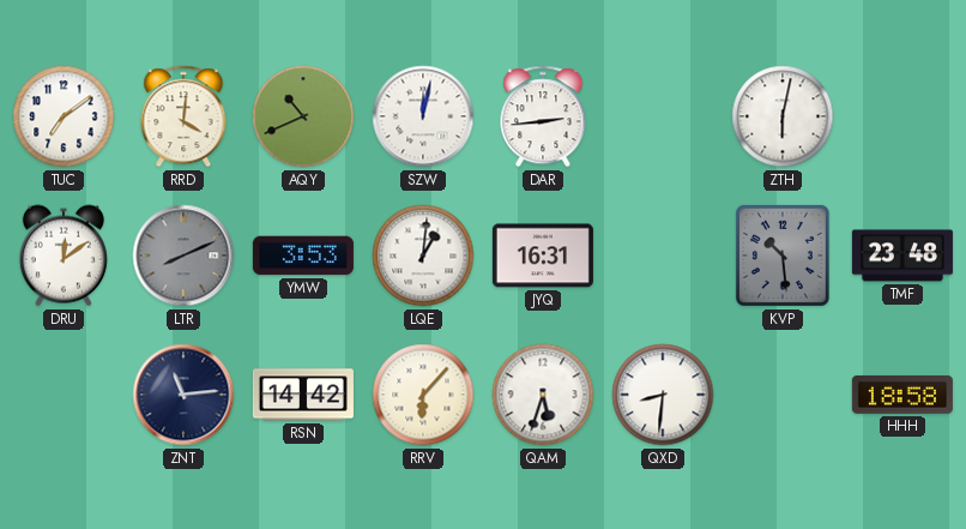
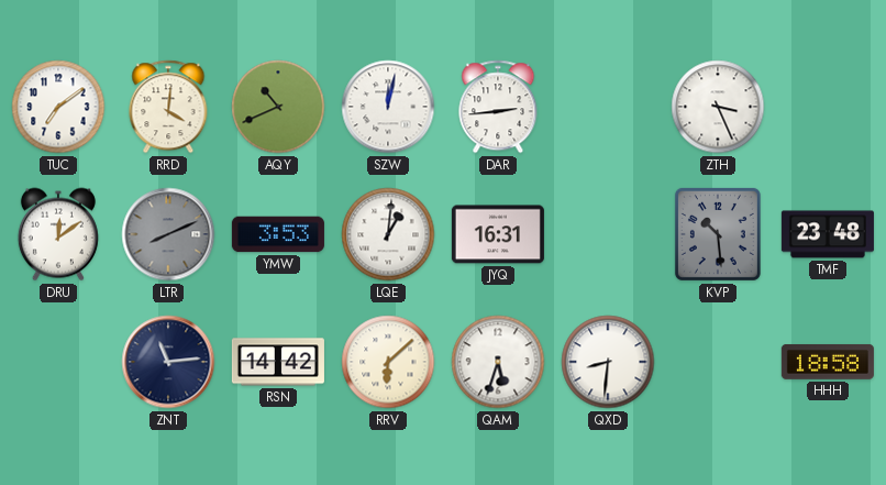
ZTH: 6:02 -> 3:26 (718, 107)
RRV: 6:07 -> 6:08 (388, 362)
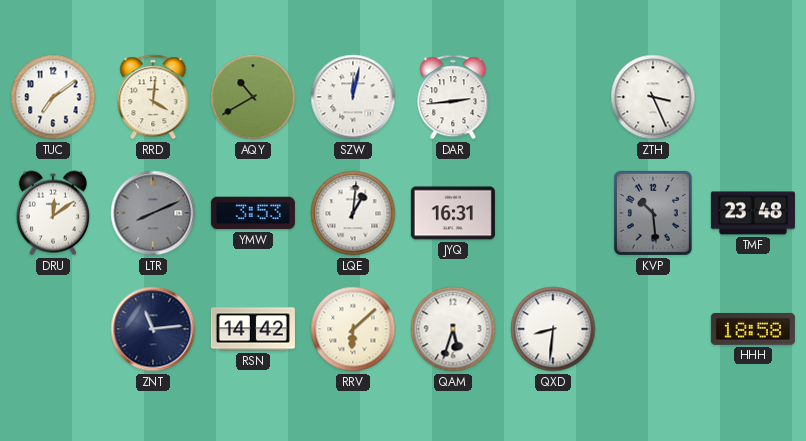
AQY: 10:41 -> 10:40 (253, 97)
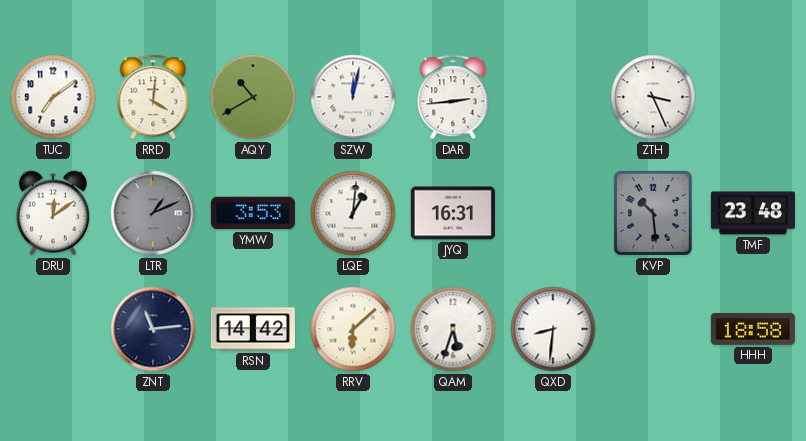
LTR: 8:11 -> 1:11 (153, 213)
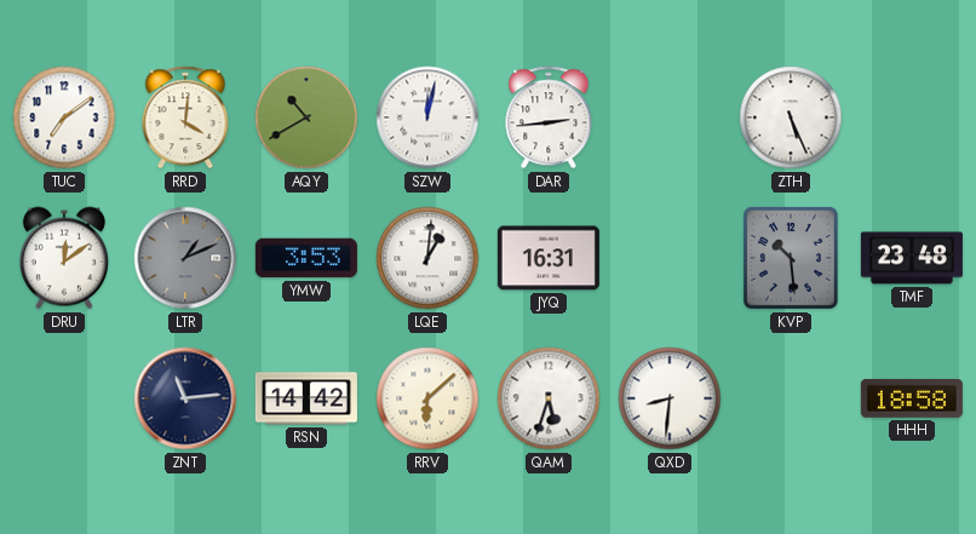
ZTH: 3:26 -> 5:26 (791, 117)
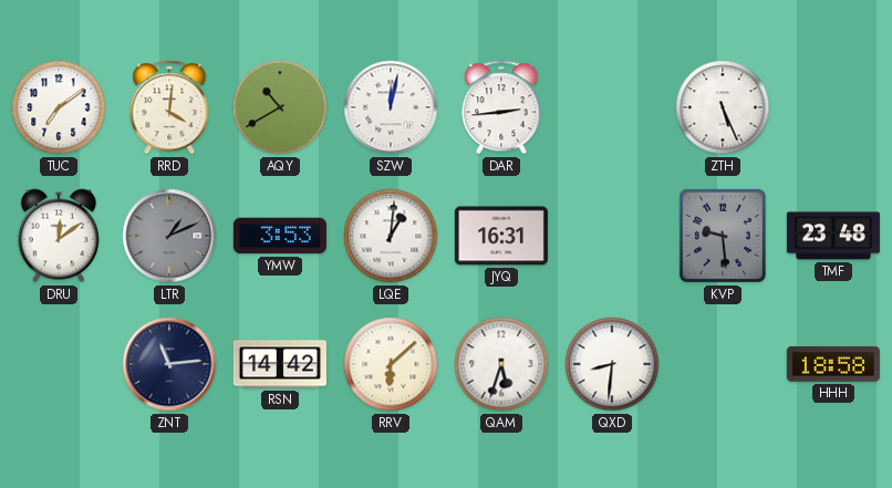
KVP: 10:29 -> 9:29 (723, 236)
